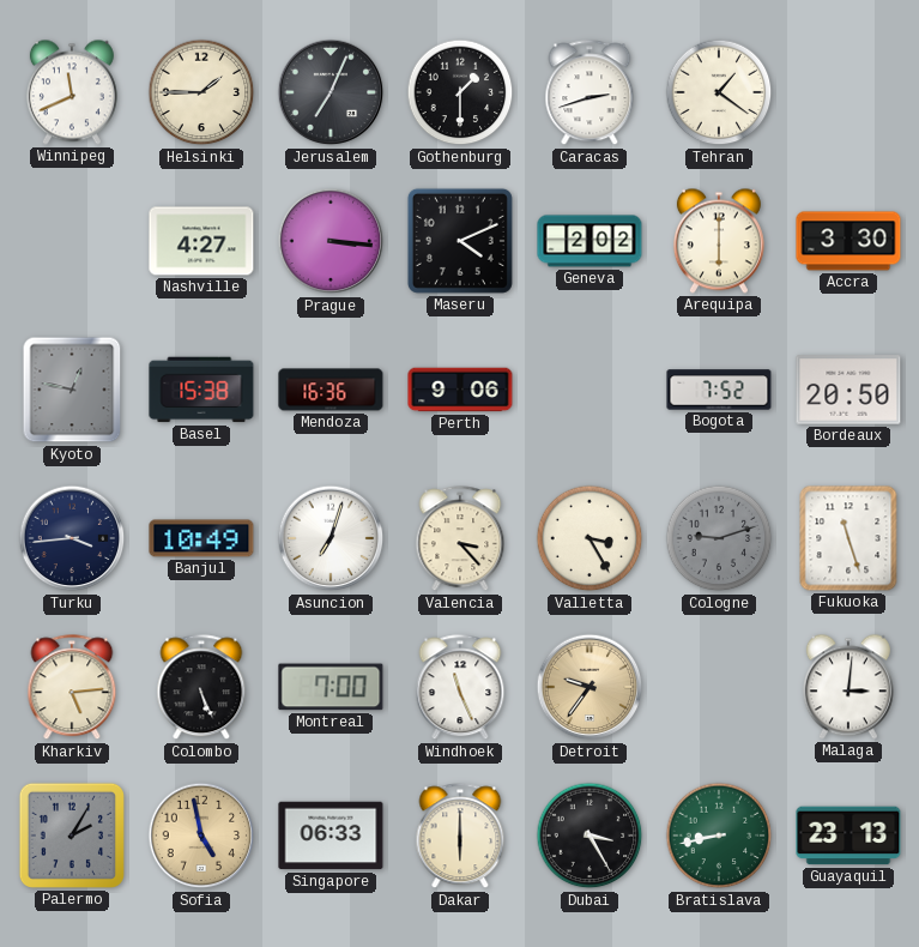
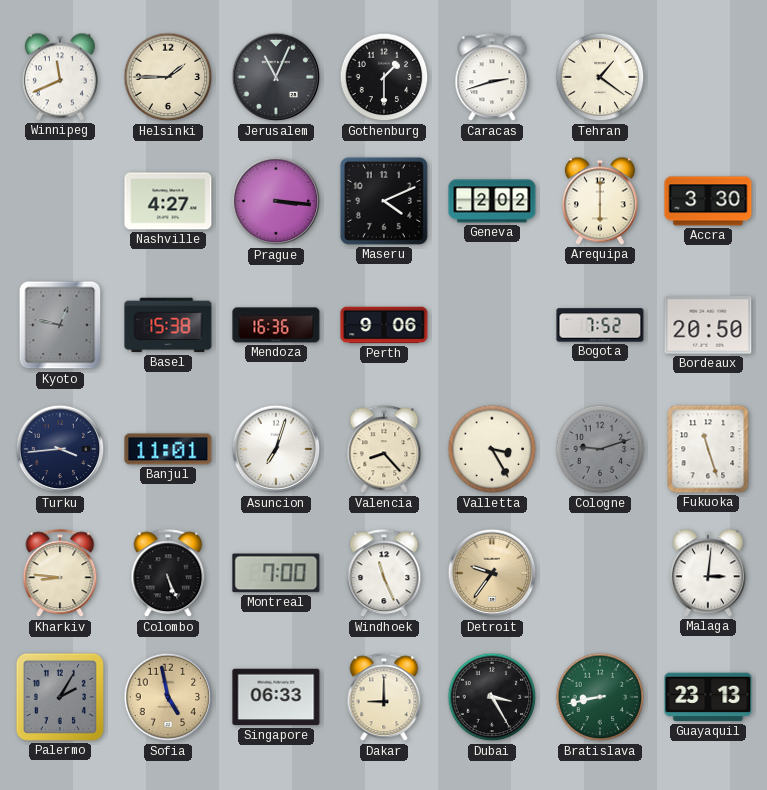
Jerusalem: 7:04 -> 11:04 (276, 77)
Banjul: 10:49 -> 11:01 (168, 449)
Valencia: 3:23 -> 8:23 (384, 450)
Kharkiv: 5:14 -> 8:46 (60, 574)
Dakar: 6:00 -> 9:00 (384, 698)
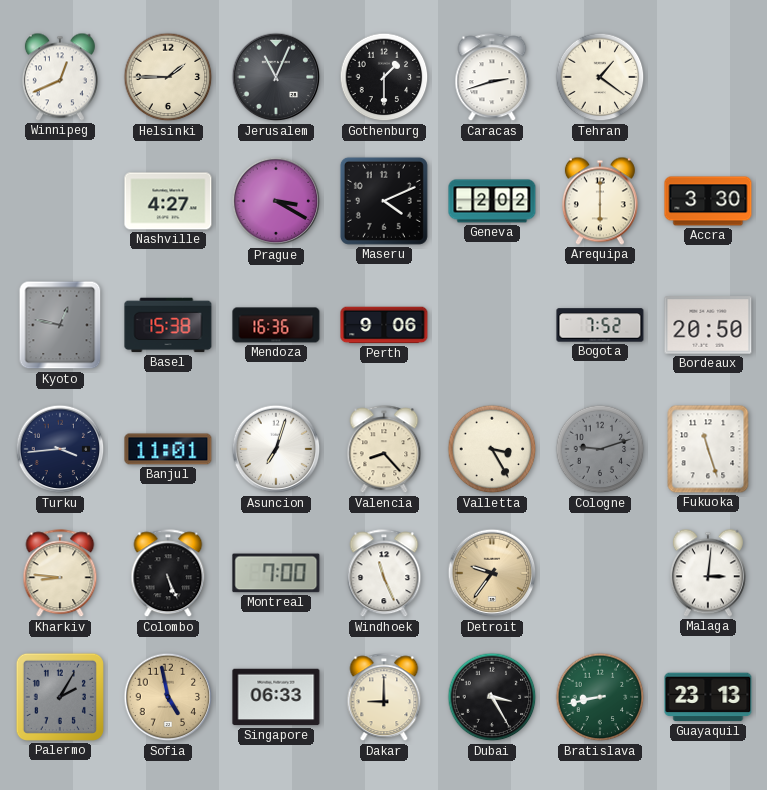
Winnipeg: 11:41 -> 12:41 (60, 77)
Prague: 3:16 -> 3:20 (276, 201)
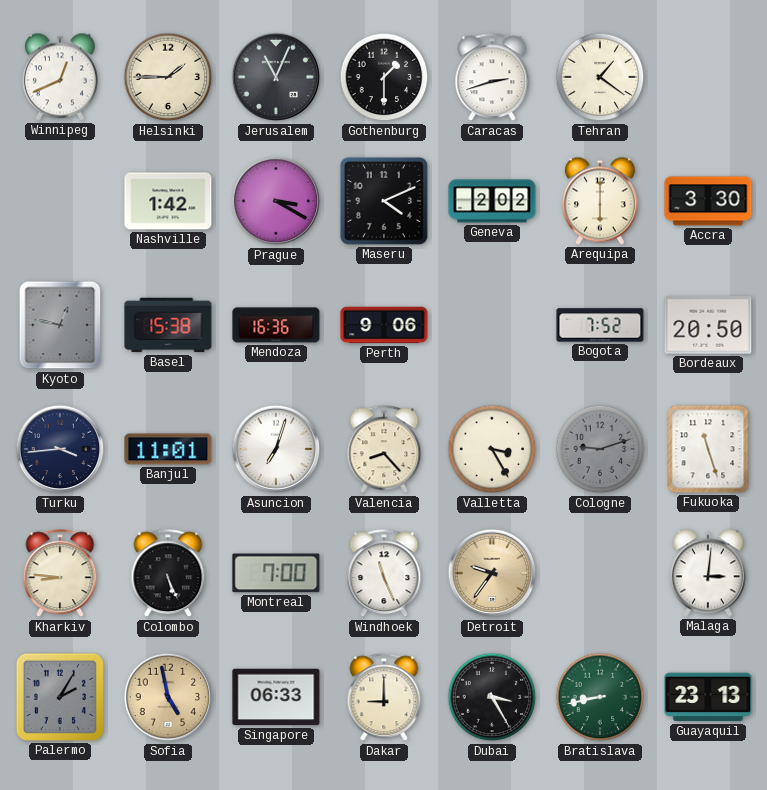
Nashville: 4:27 -> 1:42 (168, 201)
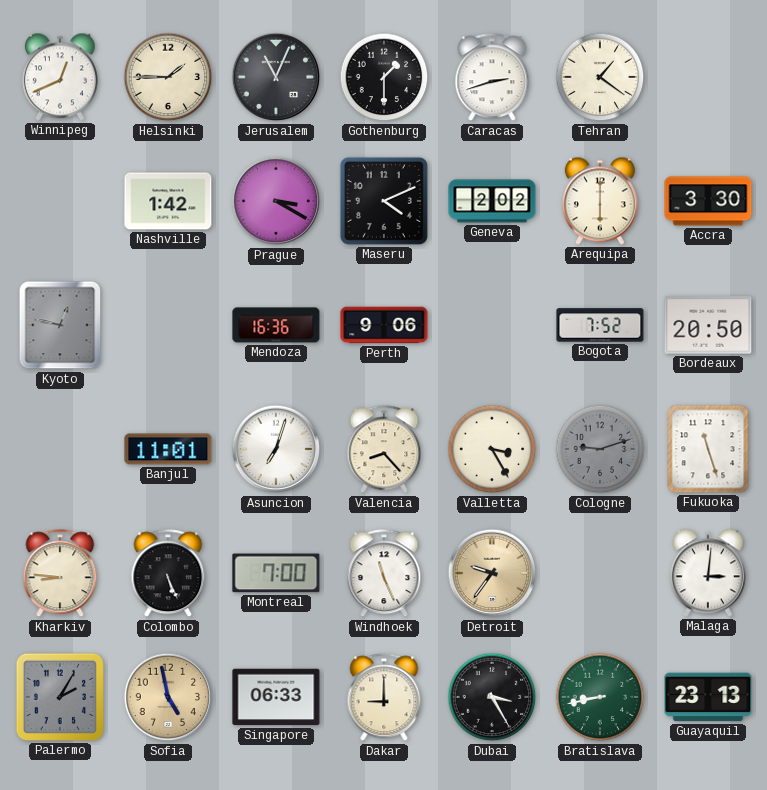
Basel: 15:38 -> none (168, 325)
Turku: 3:44 -> none (60, 449)
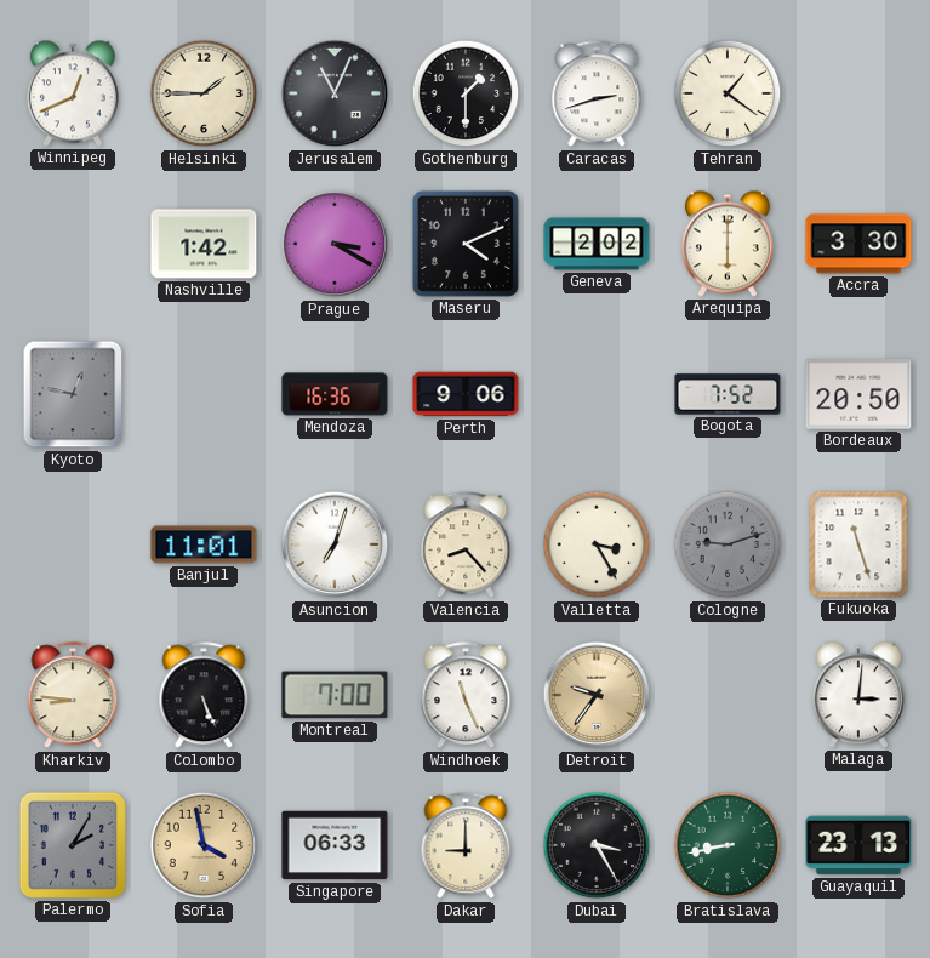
Sofia: 4:58 -> 3:58 (204, 845)
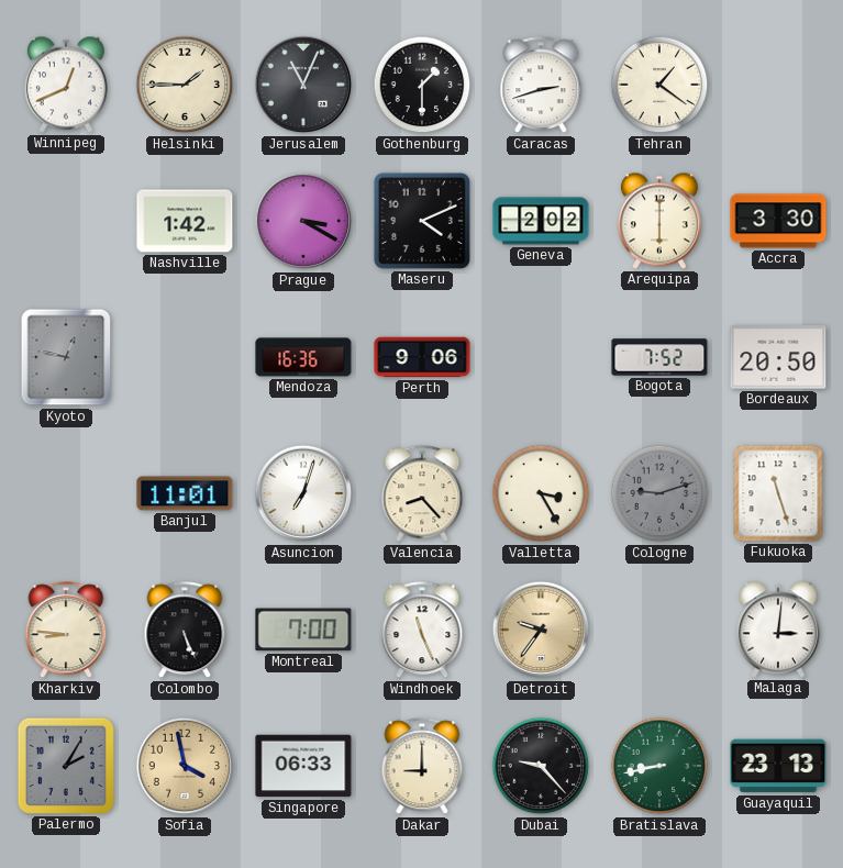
Dubai: 3:25 -> 9:23 (541, 766)
